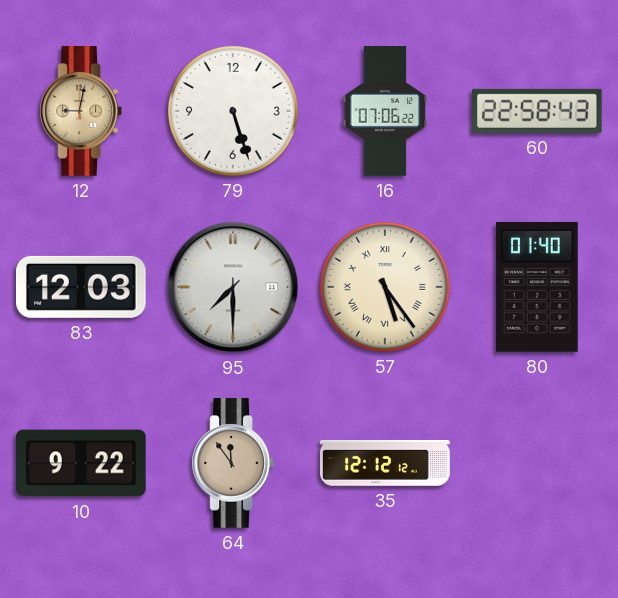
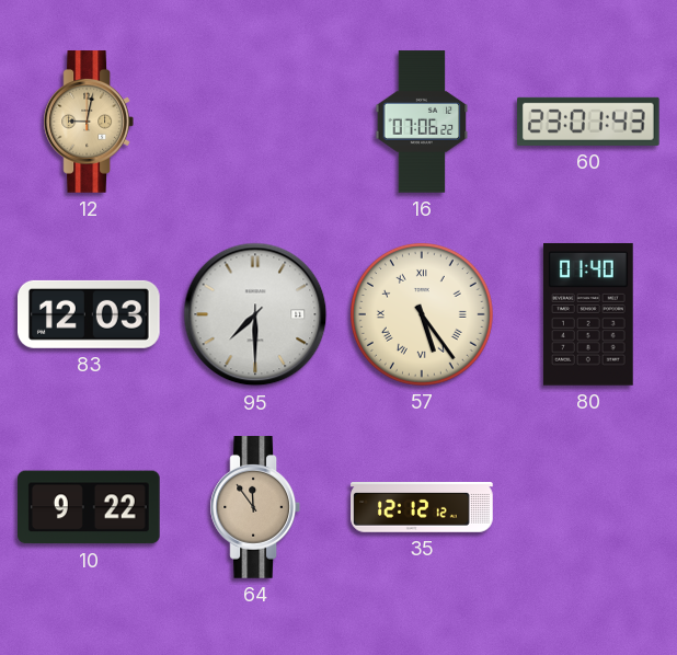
79: 5:27 -> none (233, 111)
60: 22:58 -> 23:01 (589, 122)
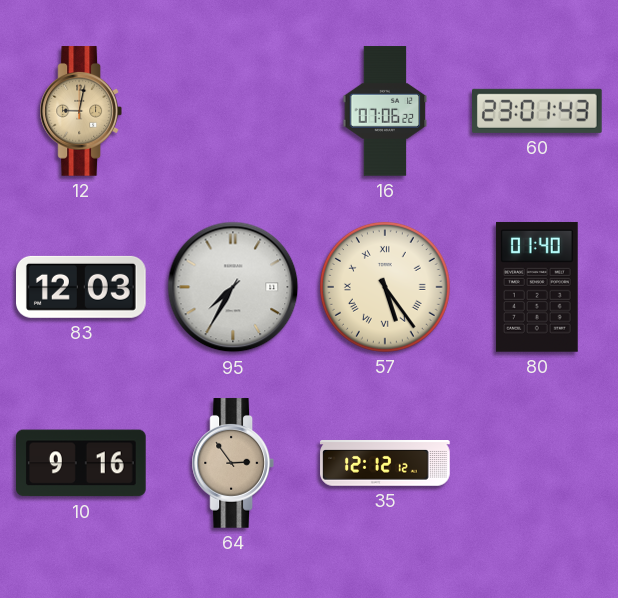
95: 7:30 -> 7:35 (233, 287)
10: 9:22 -> 9:16 (82, 463)
64: 11:54 -> 2:54 (232, 463)
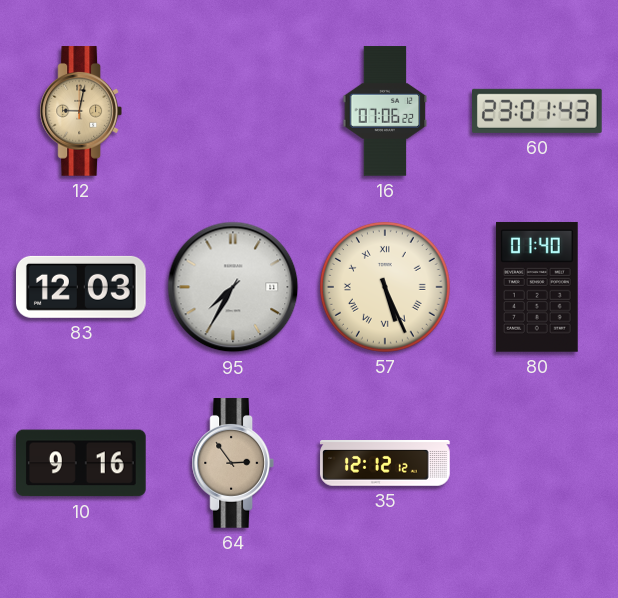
57: 5:24 -> 5:26 (385, 287)
